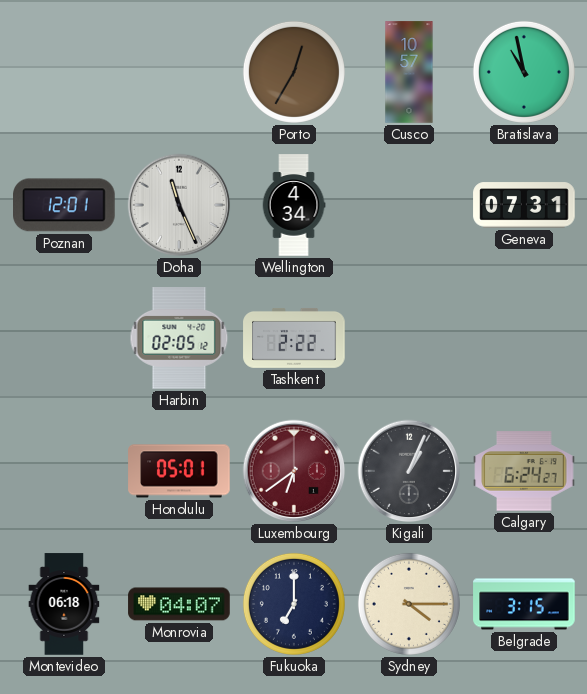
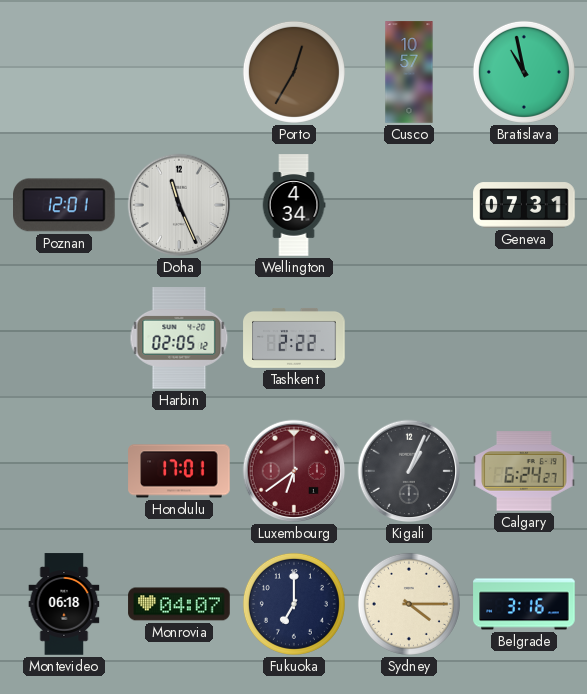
Honolulu: 05:01 -> 17:01 (179, 471)
Belgrade: 3:15 -> 3:16 (524, 604)
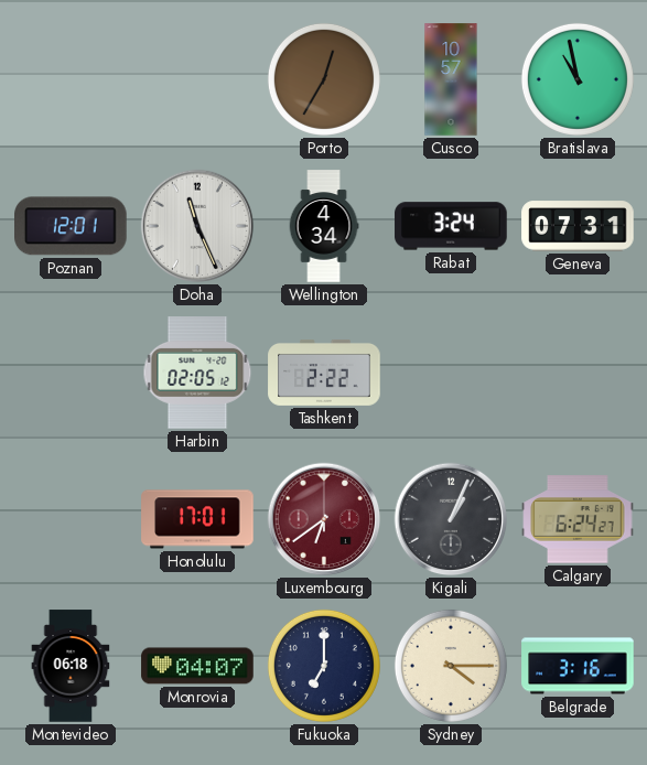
Rabat: none -> 3:24 (451, 226)
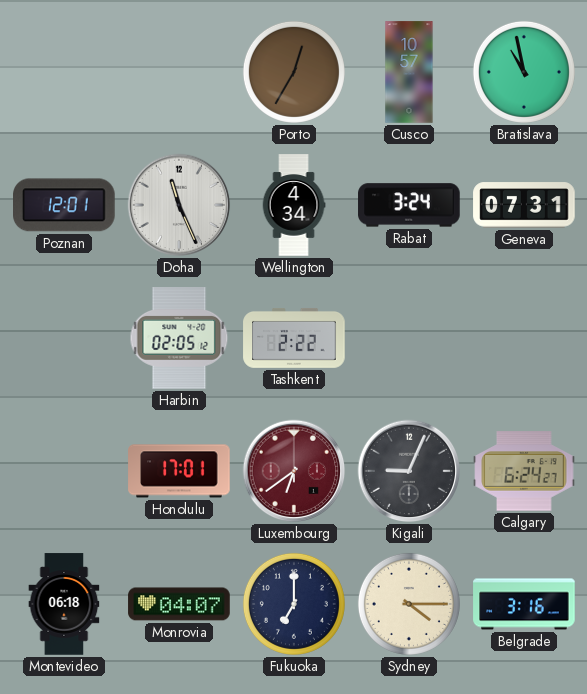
Kigali: 1:04 -> 9:04 (409, 471)
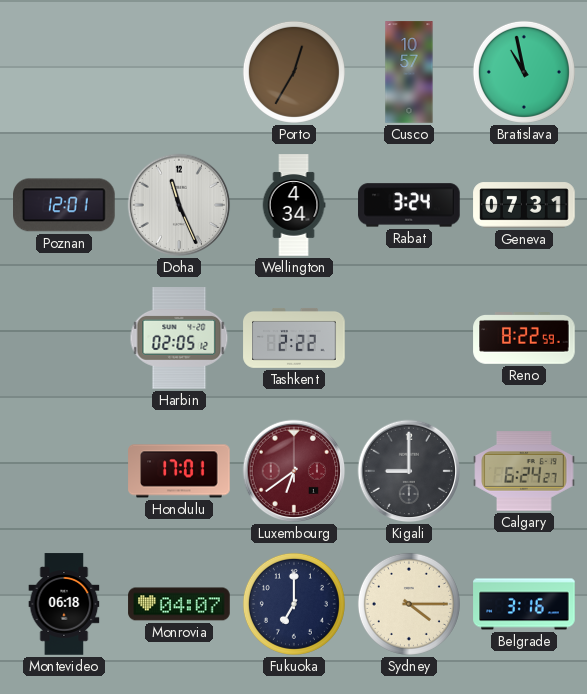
Reno: none -> 8:22 (524, 339)
Kigali: 9:04 -> 9:00 (409, 471)
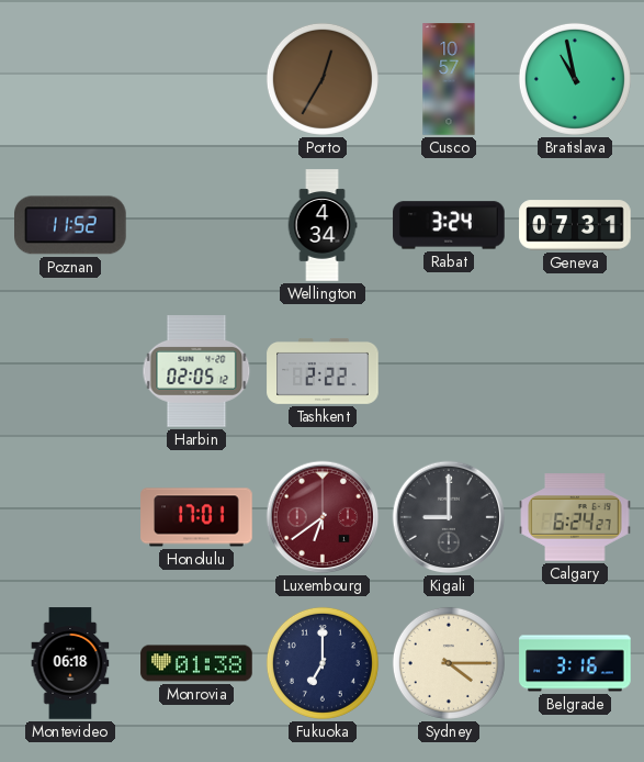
Poznan: 12:01 -> 11:52 (71, 225)
Doha: 11:26 -> none (179, 205)
Reno: 8:22 -> none (524, 339)
Monrovia: 04:07 -> 01:38 (196, 663)
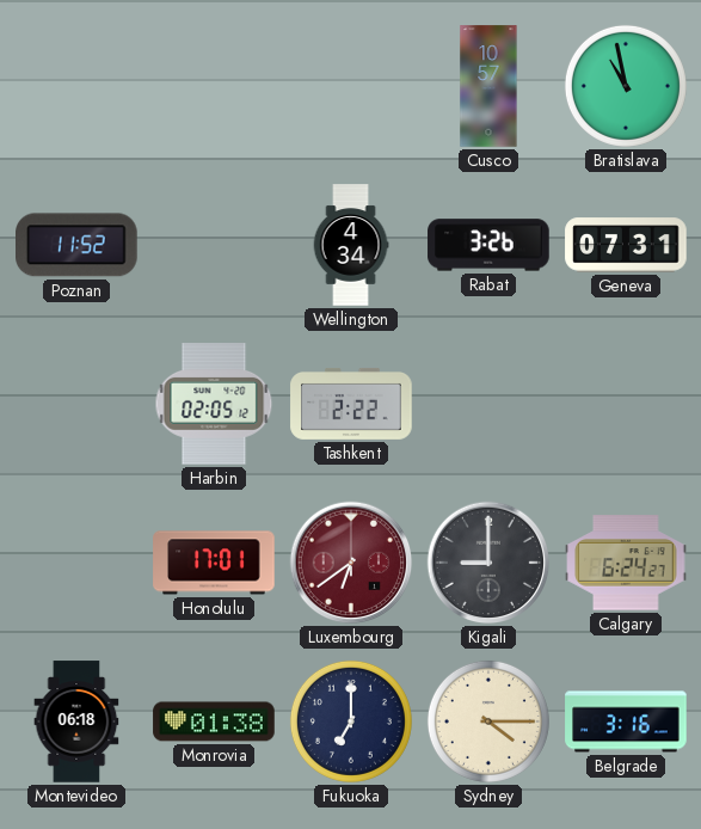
Porto: 12:35 -> none (323, 79)
Rabat: 3:24 -> 3:26 (488, 245)
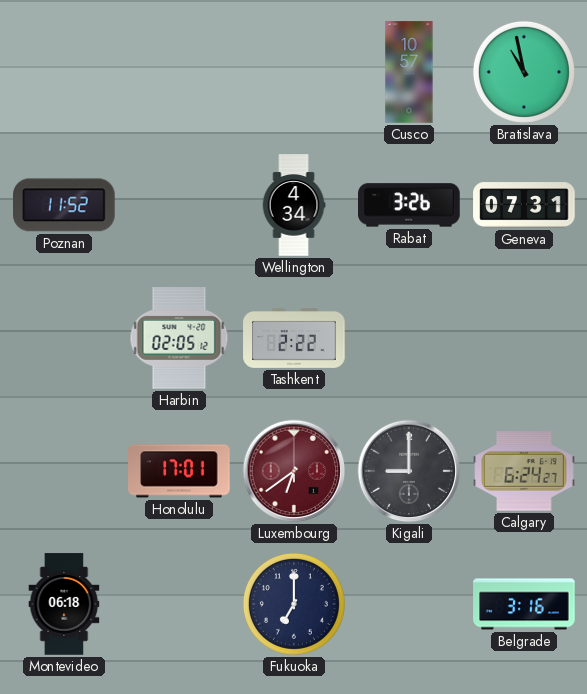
Monrovia: 01:38 -> none (214, 721)
Sydney: 4:15 -> none (488, 721)
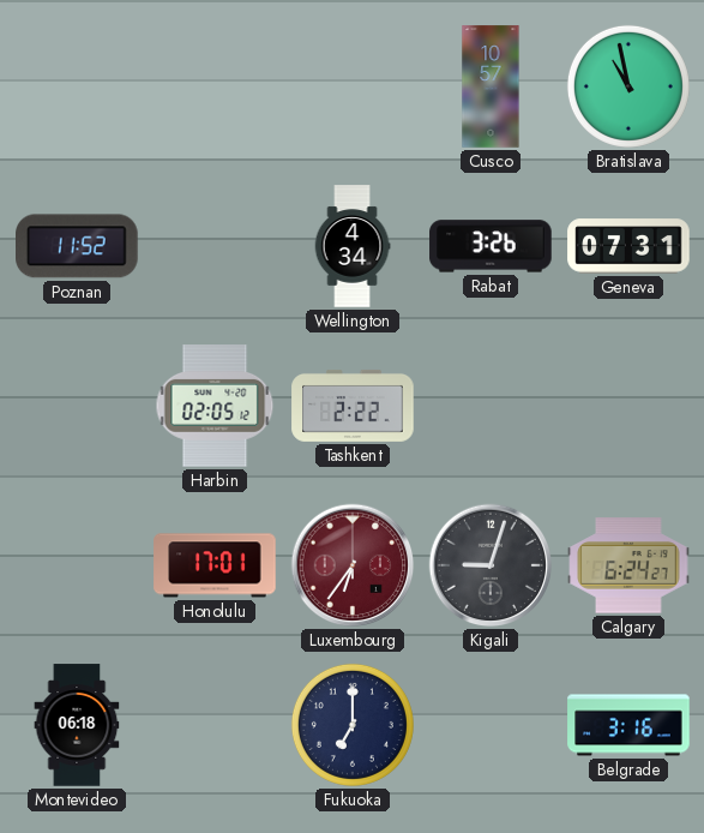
Luxembourg: 6:39 -> 6:36 (353, 565)
Kigali: 9:00 -> 9:03 (491, 565)
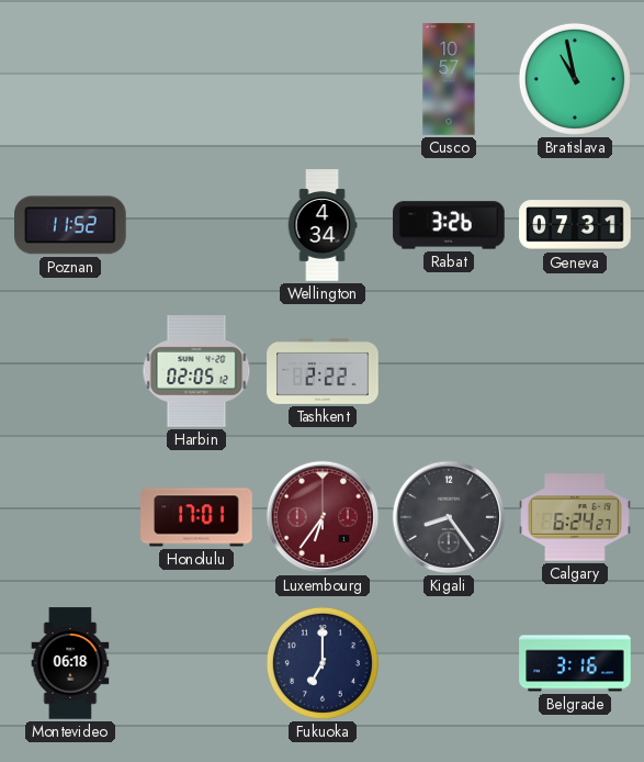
Kigali: 9:03 -> 8:24 (449, 517)
